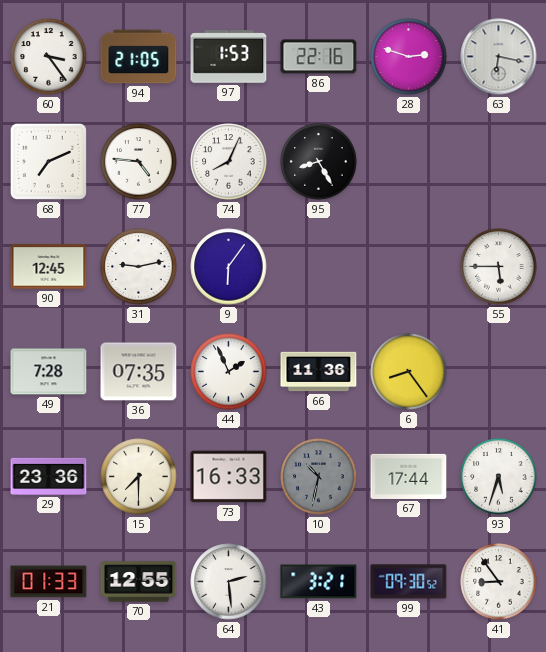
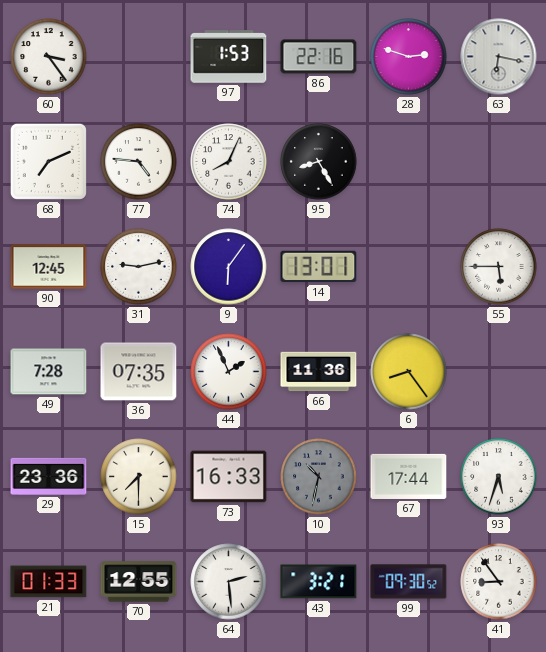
94: 21:05 -> none (139, 57)
14: none -> 13:01 (319, 267)
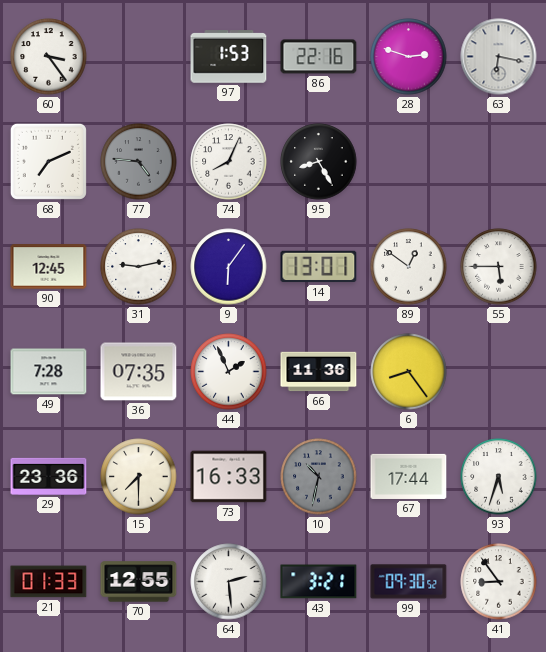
77 dial: white -> grey (139, 162)
89: none -> 12:51 (409, 267)
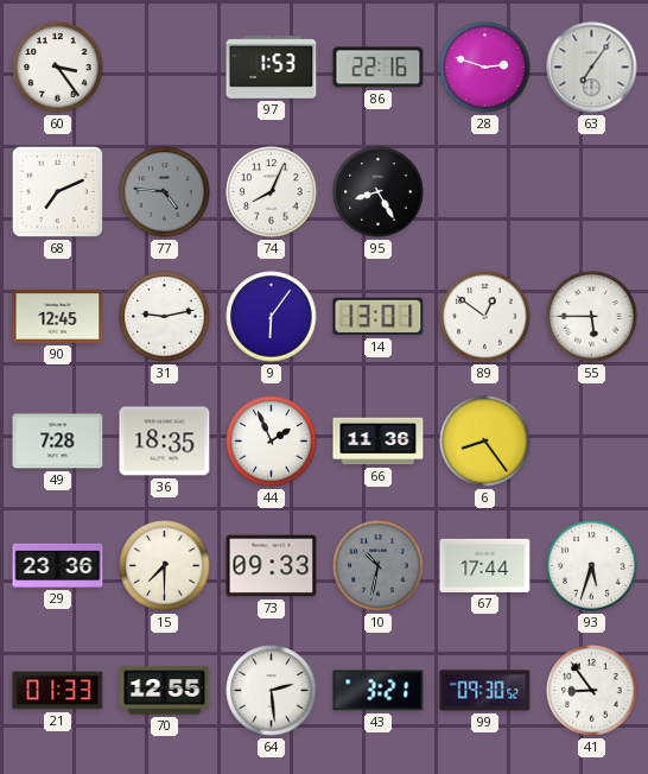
63: 6:17 -> 7:06 (592, 68)
36: 07:35 -> 18:35 (165, 442)
73: 16:33 -> 09:33 (272, 566)
